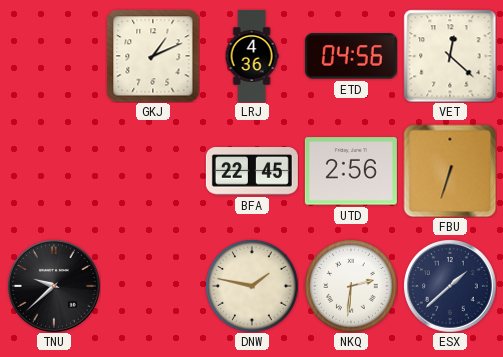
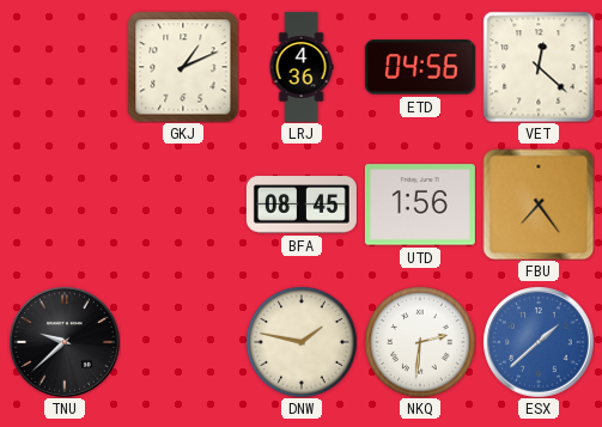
BFA: 22:45 -> 08:45 (302, 205)
UTD: 2:56 -> 1:56 (420, 205)
FBU: 6:33 -> 7:24 (539, 205)
ESX dial: navy -> blue (539, 342)
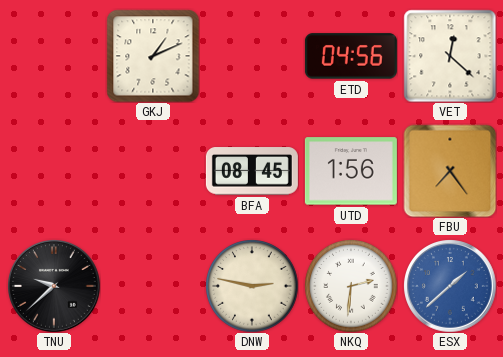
LRJ: 4:36 -> none (302, 67)
DNW: 1:47 -> 2:47 (252, 286)
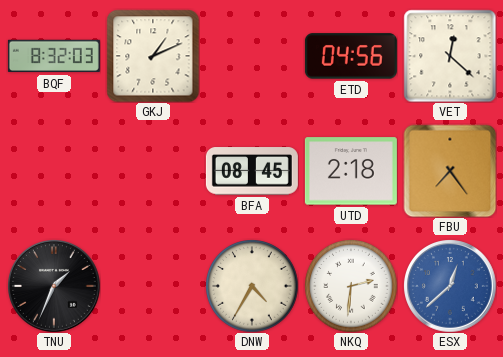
BQF: none -> 8:32 (54, 56)
UTD: 1:56 -> 2:18 (351, 171)
TNU: 9:38 -> 1:34 (54, 286)
DNW: 2:47 -> 4:35 (252, 286)
ESX: 1:38 -> 12:38 (450, 286)
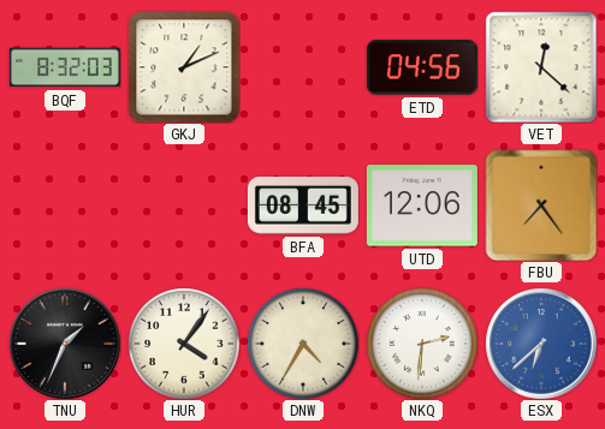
UTD: 2:18 -> 12:06 (422, 205)
HUR: none -> 4:06 (184, 344)
ESX: 12:38 -> 6:38 (541, 344)
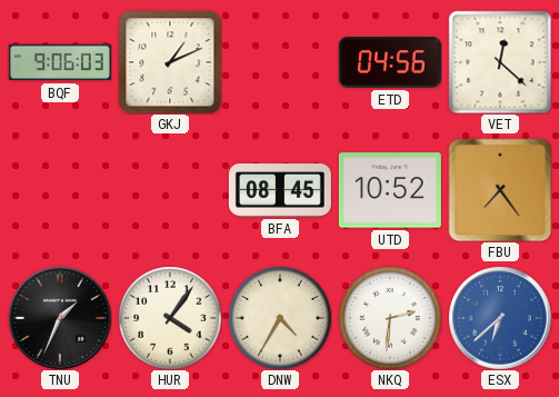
BQF: 8:32 -> 9:06 (60, 62)
UTD: 12:06 -> 10:52 (390, 190)
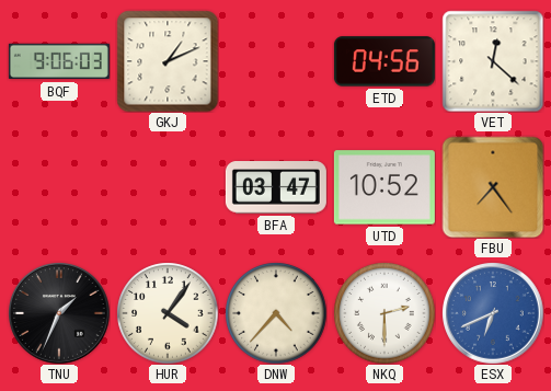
BFA: 08:45 -> 03:47 (276, 187)
DNW: 4:35 -> 4:37 (276, 313)
NKQ: 2:31 -> 2:30 (384, 313)
ESX: 6:38 -> 6:41 (493, 313)
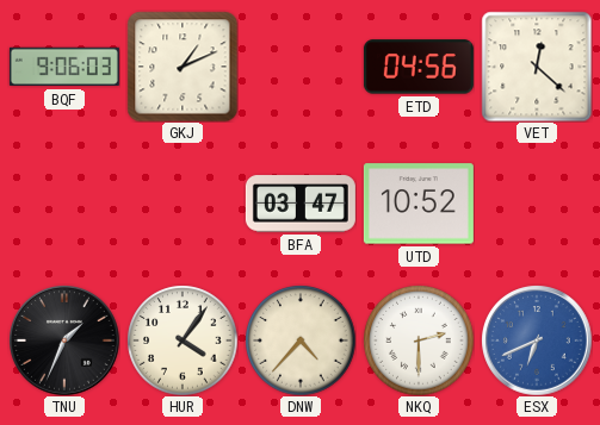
FBU: 7:24 -> none (493, 187)
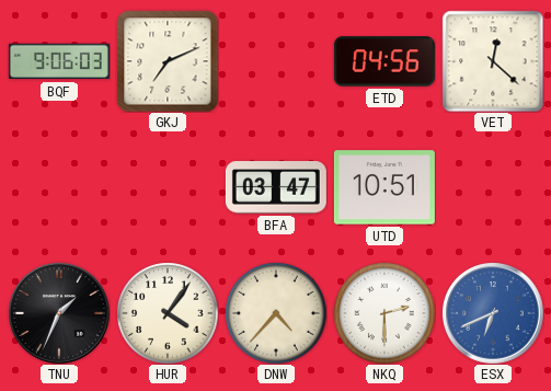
GKJ: 1:11 -> 7:11 (168, 61)
UTD: 10:52 -> 10:51 (384, 187)
